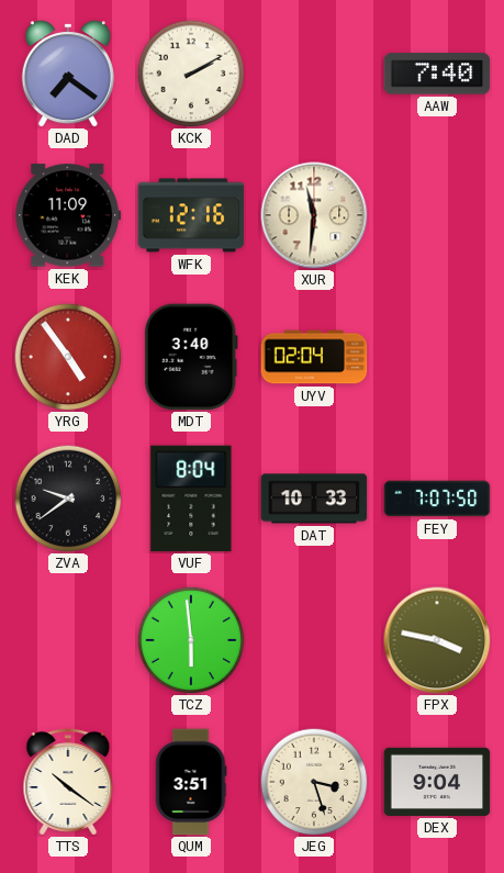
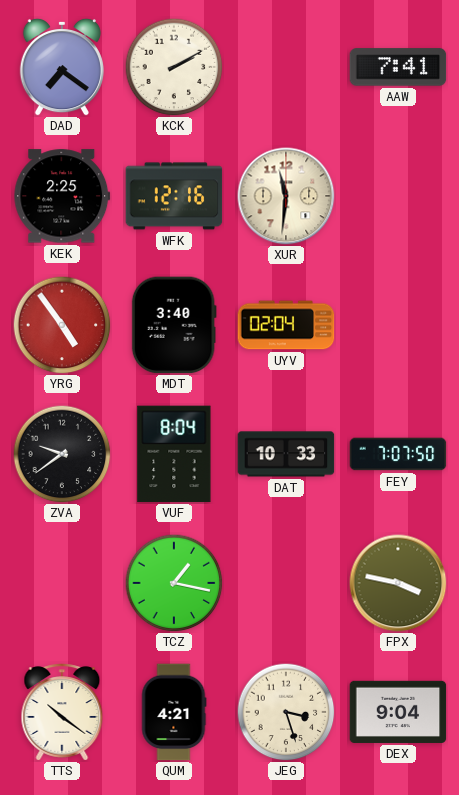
AAW: 7:40 -> 7:41 (398, 67)
KEK: 11:09 -> 2:25 (62, 196)
TCZ: 5:59 -> 1:17 (174, 583)
QUM: 3:51 -> 4:21 (174, 712)
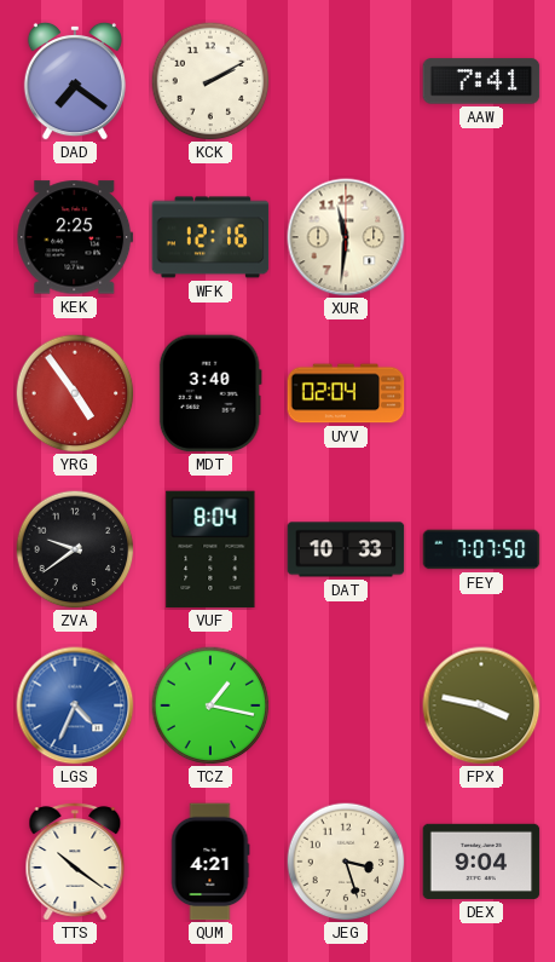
LGS: none -> 4:34 (75, 705)
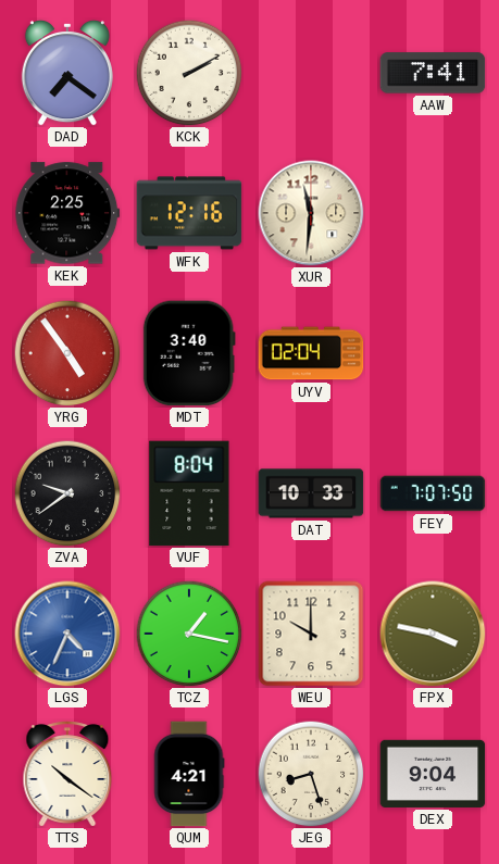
WEU: none -> 10:00 (311, 634)
JEG: 3:27 -> 8:27 (311, 774)
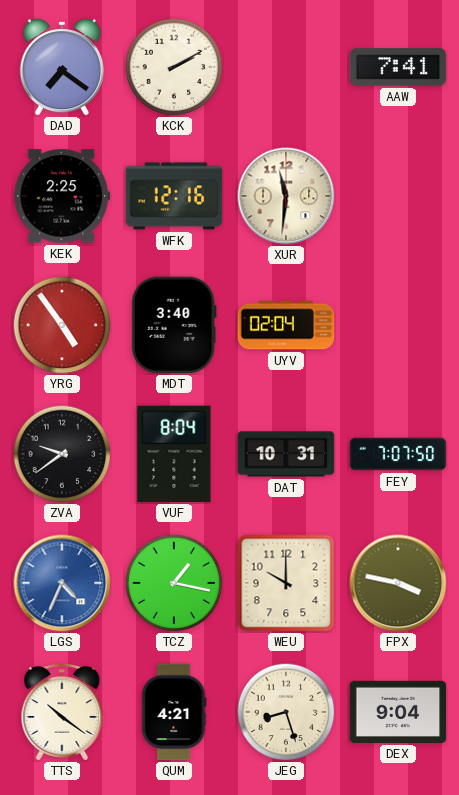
DAT: 10:33 -> 10:31 (286, 454)
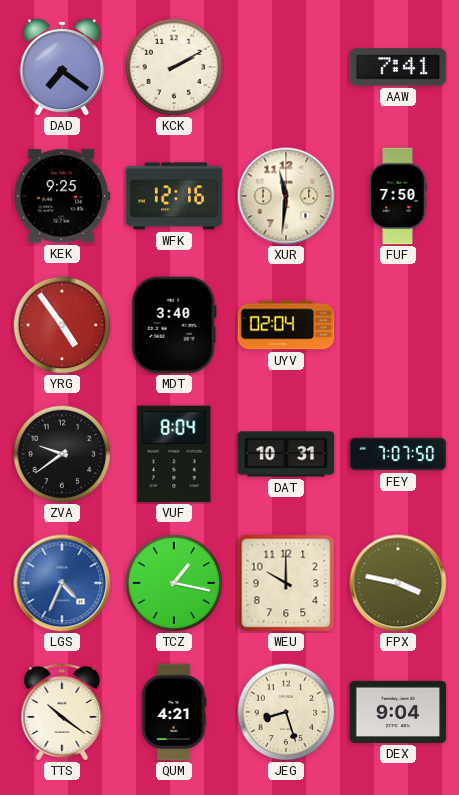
KEK: 2:25 -> 9:25 (62, 196)
FUF: none -> 7:50 (398, 196)
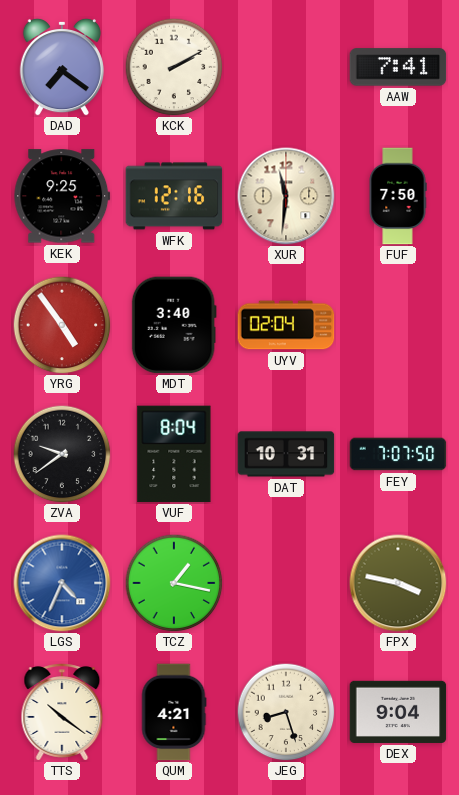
WEU: 10:00 -> none (286, 583)
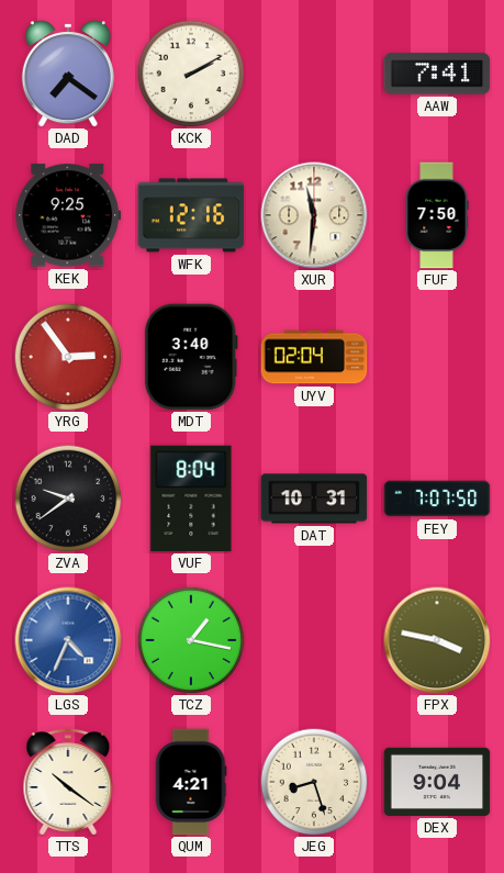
YRG: 4:54 -> 2:54 (68, 357)
